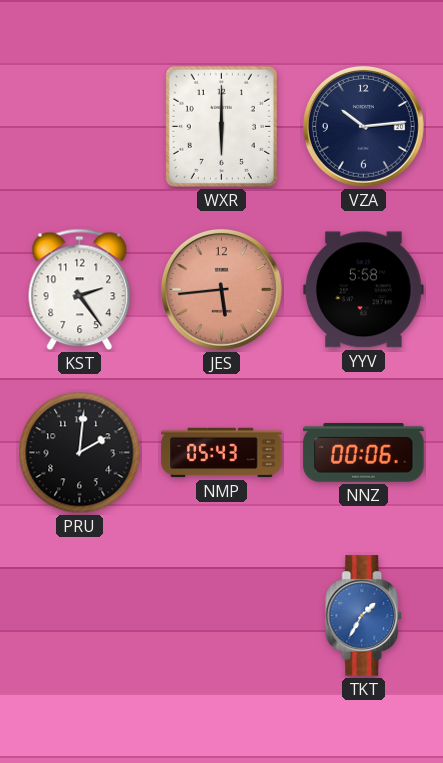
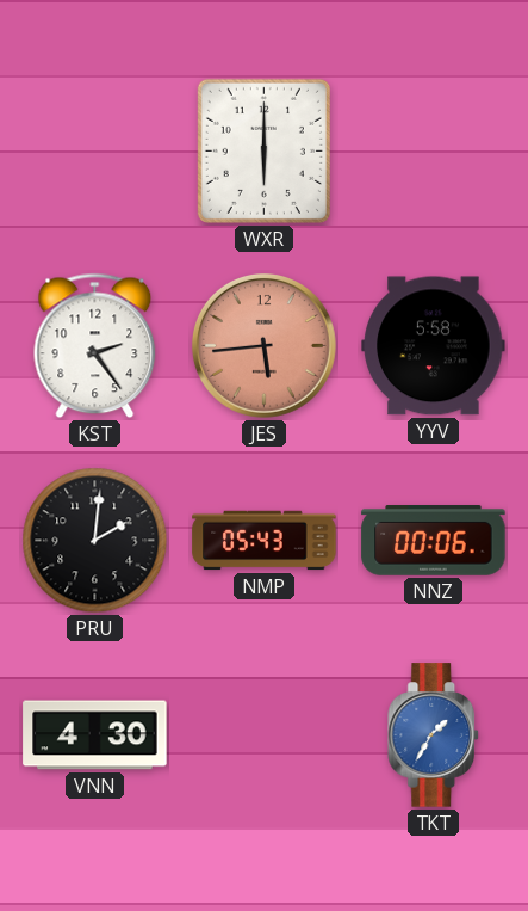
VZA: 10:14 -> none (363, 126)
VNN: none -> 4:30 (95, 735)
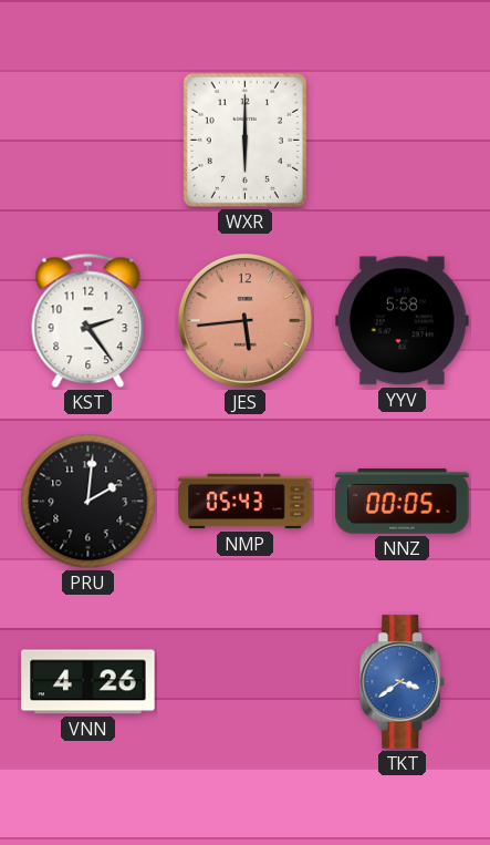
NNZ: 00:06 -> 00:05 (403, 502)
VNN: 4:30 -> 4:26 (88, 682)
TKT: 1:35 -> 3:39 (403, 682)
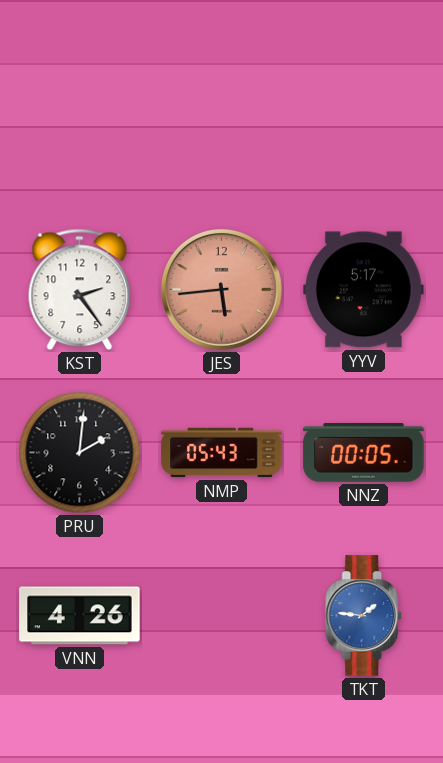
WXR: 6:00 -> none (244, 140)
YYV: 5:58 -> 5:17 (364, 290)
TKT: 3:39 -> 1:46 (364, 616)
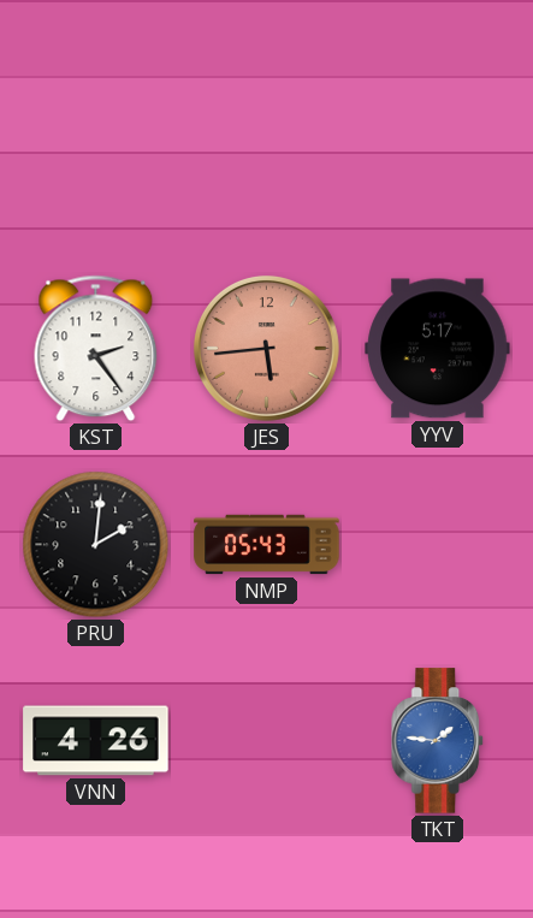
NNZ: 00:05 -> none (364, 453)
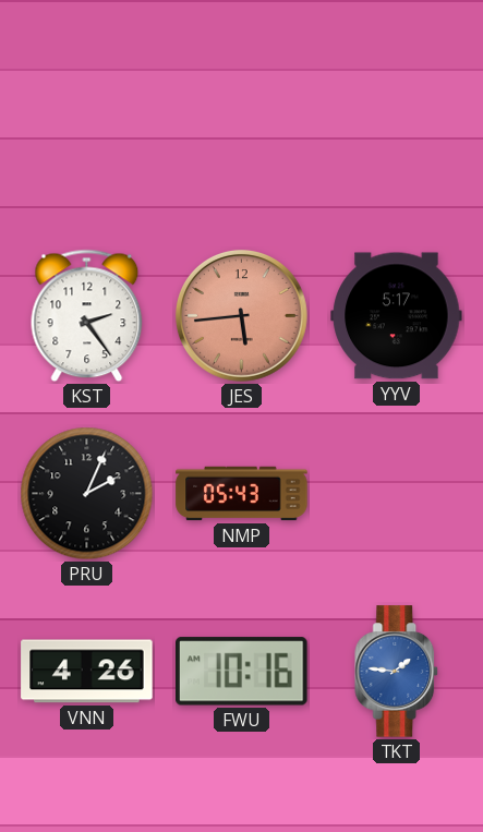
PRU: 2:01 -> 2:04 (87, 494)
FWU: none -> 10:16 (242, 672)
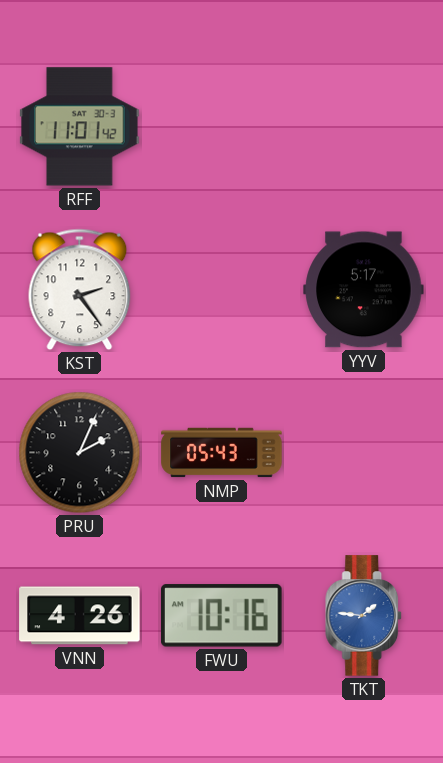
RFF: none -> 11:01 (80, 127)
JES: 5:44 -> none (241, 315)
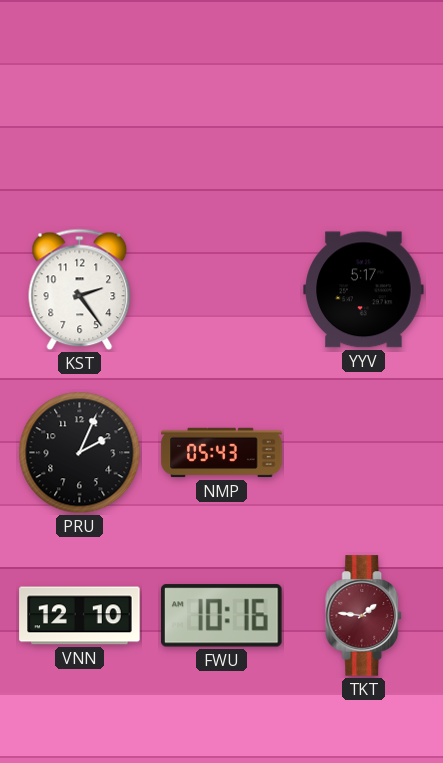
RFF: 11:01 -> none (80, 127)
VNN: 4:26 -> 12:10 (80, 616)
TKT dial: blue -> burgundy (364, 616)
